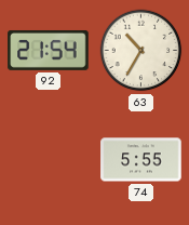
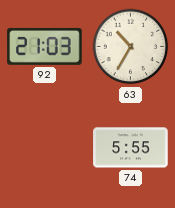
92: 21:54 -> 21:03 (45, 46)
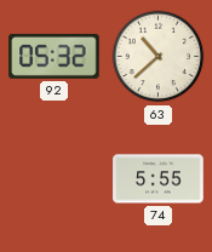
92: 21:03 -> 05:32 (55, 56)
63: 10:35 -> 10:38 (159, 57)
